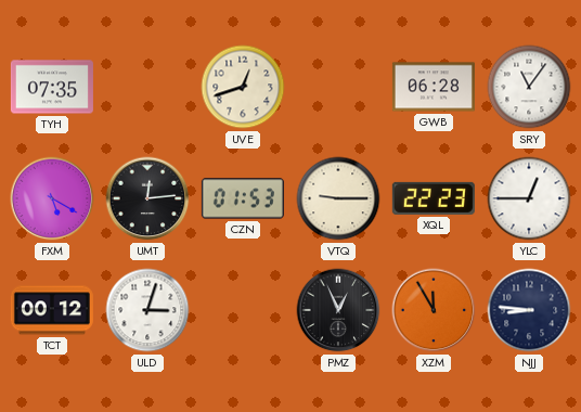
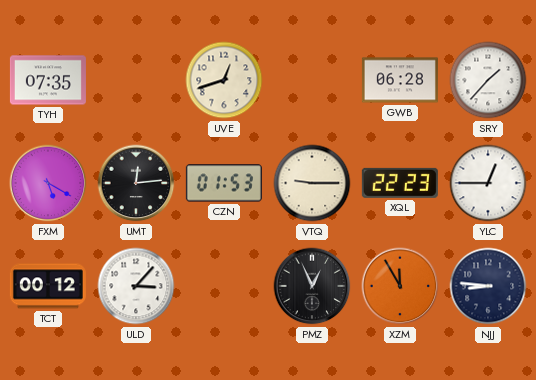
SRY: 11:06 -> 1:37 (488, 80)
ULD: 3:03 -> 3:07 (136, 286)
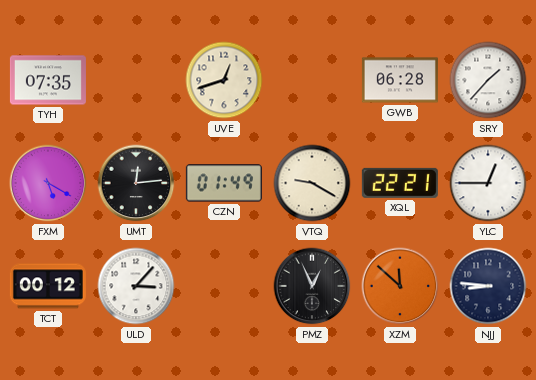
CZN: 01:53 -> 01:49 (224, 183)
VTQ: 9:15 -> 9:20 (312, 183)
XQL: 22:23 -> 22:21 (400, 183)
XZM: 11:55 -> 11:52 (400, 286)
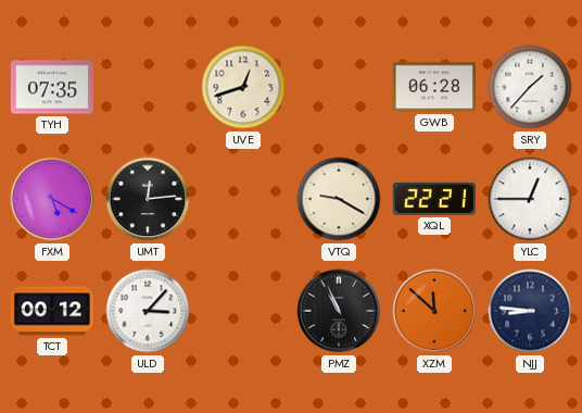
CZN: 01:49 -> none (224, 183)
PMZ: 12:56 -> 10:56 (339, 311)
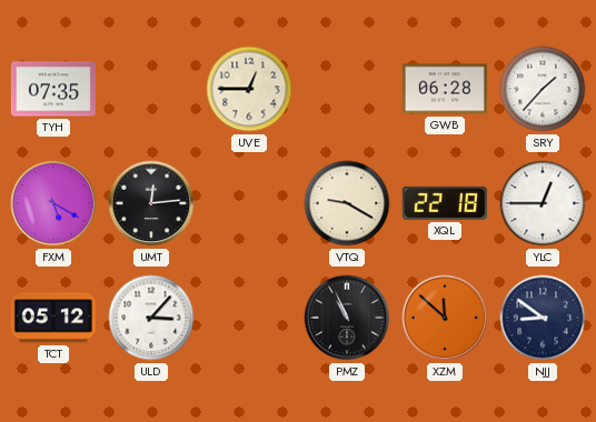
UVE: 12:42 -> 12:45 (249, 89)
XQL: 22:21 -> 22:18 (445, 203)
TCT: 00:12 -> 05:12 (53, 318)
NJJ: 8:46 -> 8:51 (543, 318)
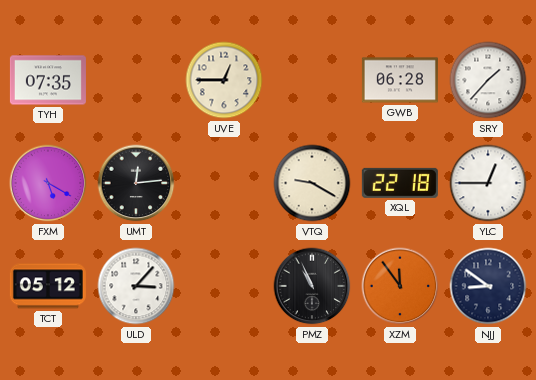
XZM: 11:52 -> 11:54 (400, 286)
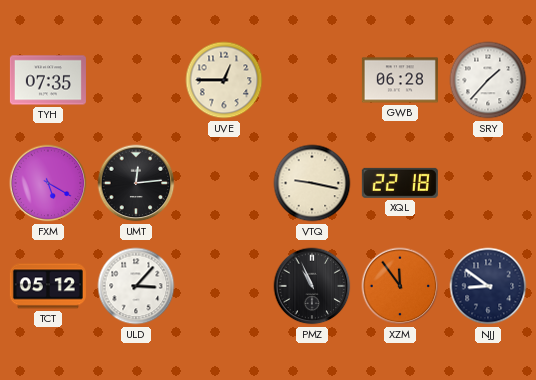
VTQ: 9:20 -> 9:17 (312, 183)
YLC: 12:45 -> none (488, 183)
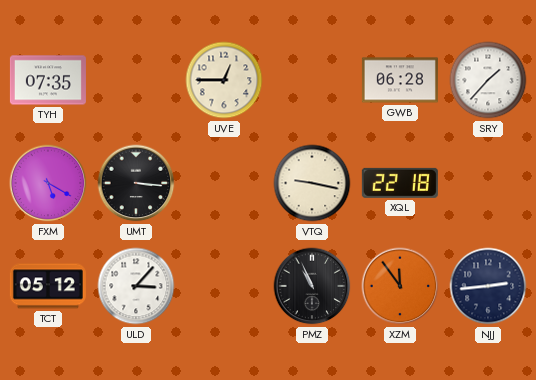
UMT: 12:14 -> 3:16 (136, 183)
NJJ: 8:51 -> 2:44 (488, 286)
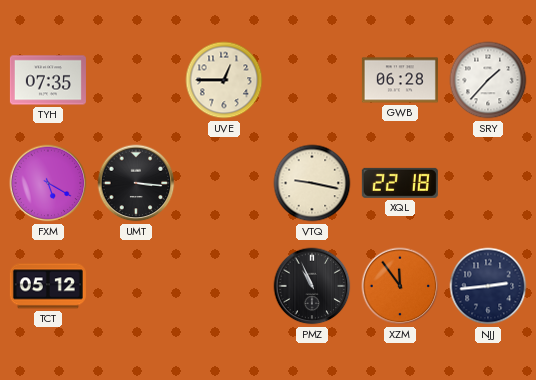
ULD: 3:07 -> none (136, 286)
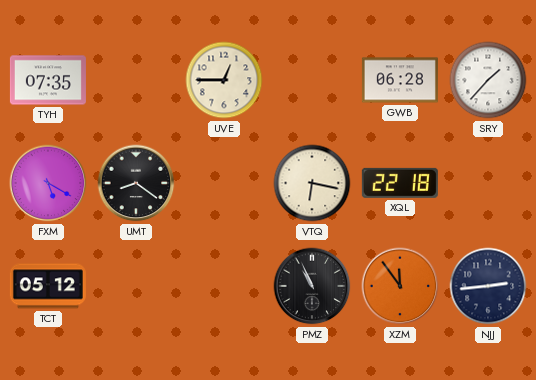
UMT: 3:16 -> 8:21 (136, 183)
VTQ: 9:17 -> 6:17 (312, 183)
